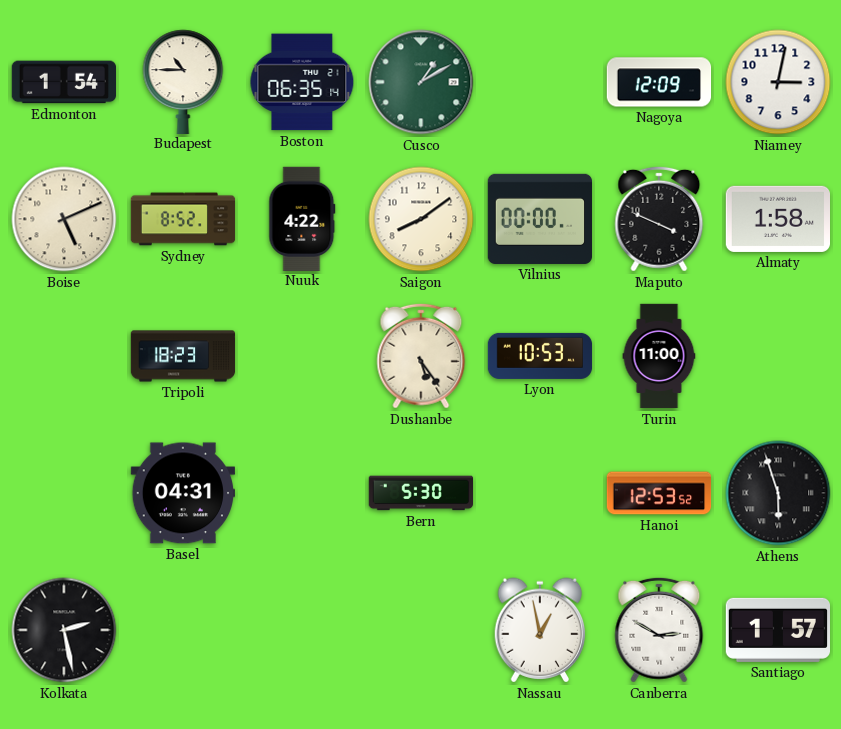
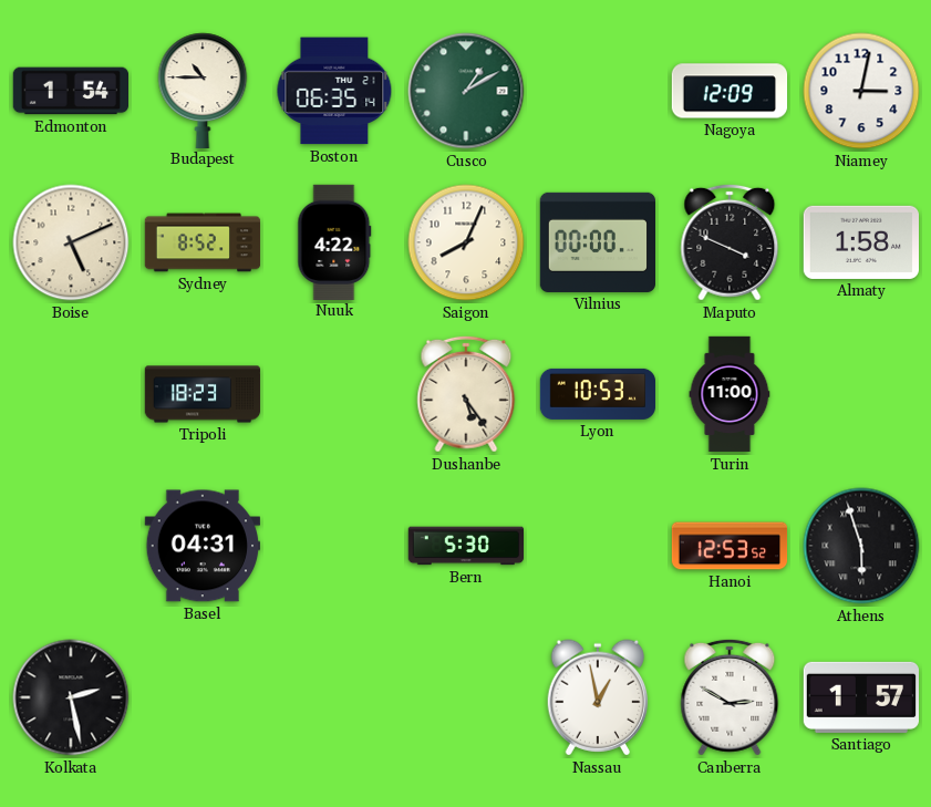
Saigon: 8:09 -> 8:04 (466, 242)
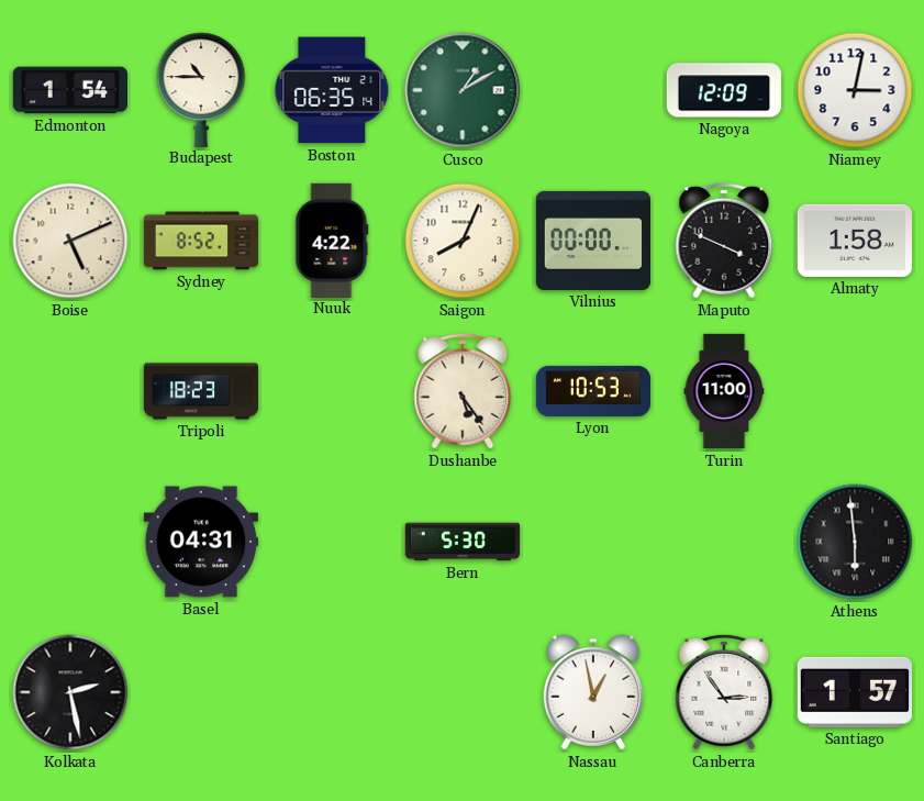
Hanoi: 12:53 -> none (730, 546)
Athens: 5:57 -> 5:59 (855, 542)
Canberra: 2:50 -> 2:54 (724, 692)
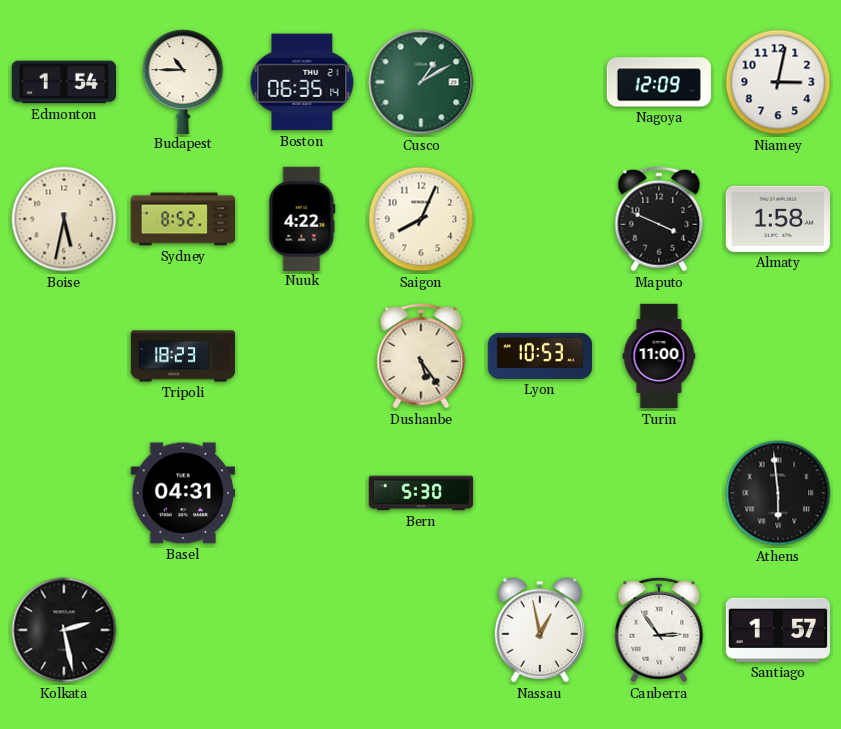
Boise: 5:11 -> 5:32 (64, 219)
Vilnius: 00:00 -> none (592, 241)
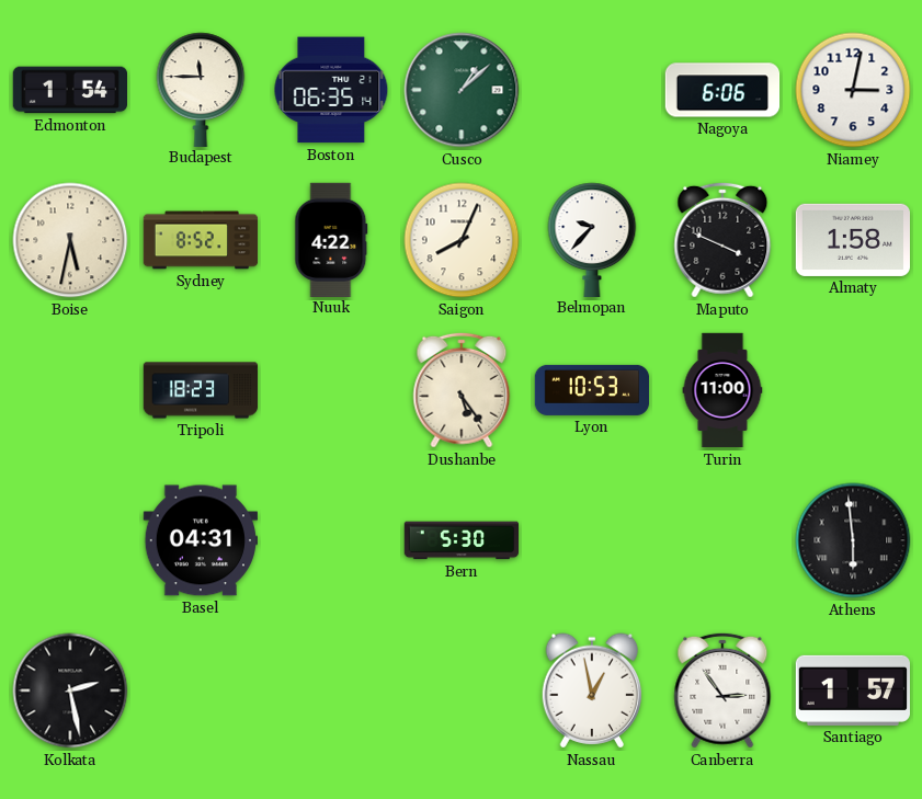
Budapest: 10:45 -> 11:45 (201, 89)
Cusco: 1:10 -> 1:08 (462, 90)
Nagoya: 12:09 -> 6:06 (722, 90)
Belmopan: none -> 9:37 (592, 239)
